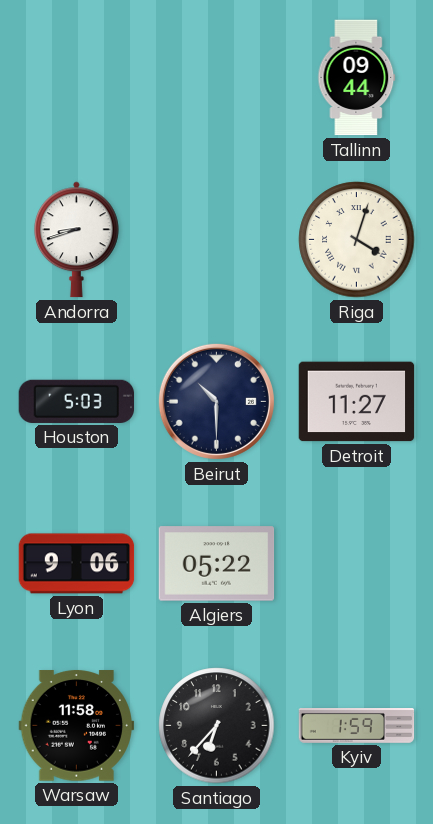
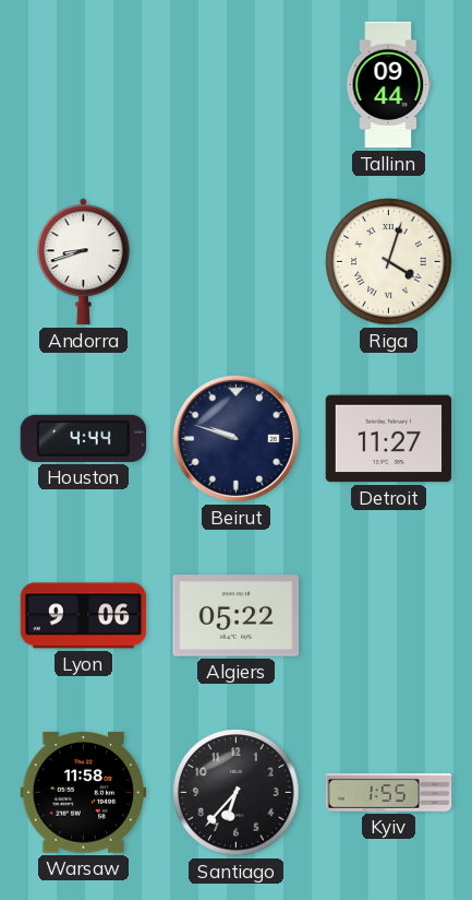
Houston: 5:03 -> 4:44 (84, 438)
Beirut: 10:30 -> 9:48 (235, 438)
Kyiv: 1:59 -> 1:55 (389, 793)
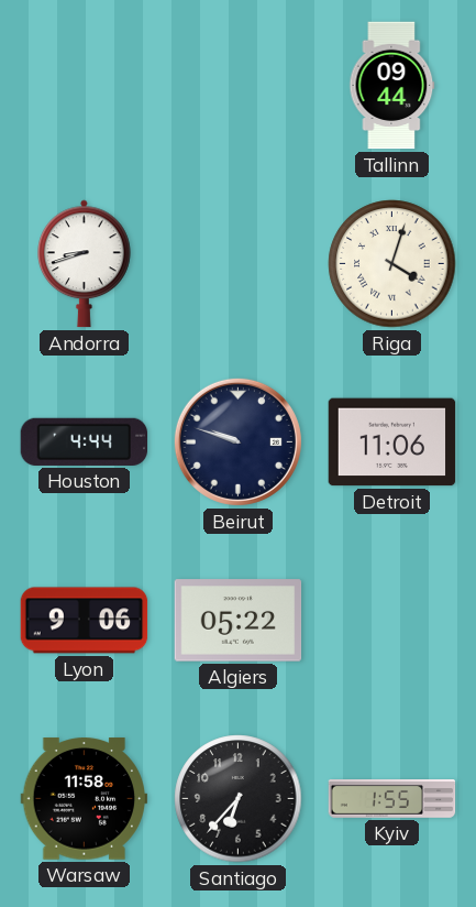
Detroit: 11:27 -> 11:06 (392, 442)
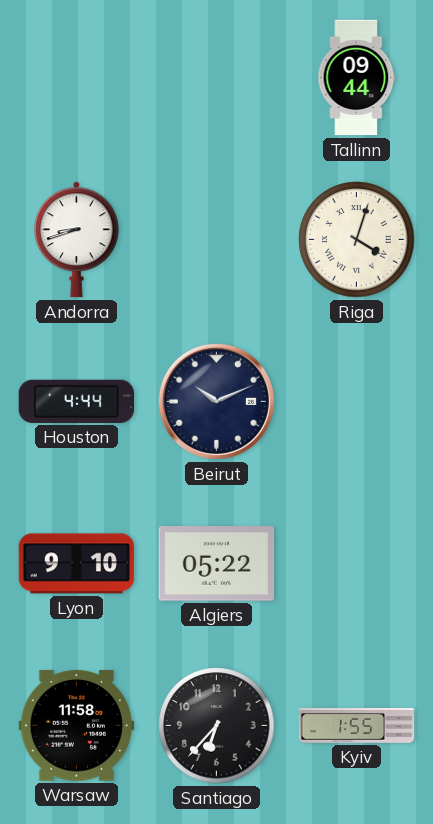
Beirut: 9:48 -> 10:11 (216, 401)
Detroit: 11:06 -> none (392, 442)
Lyon: 9:06 -> 9:10 (77, 564)
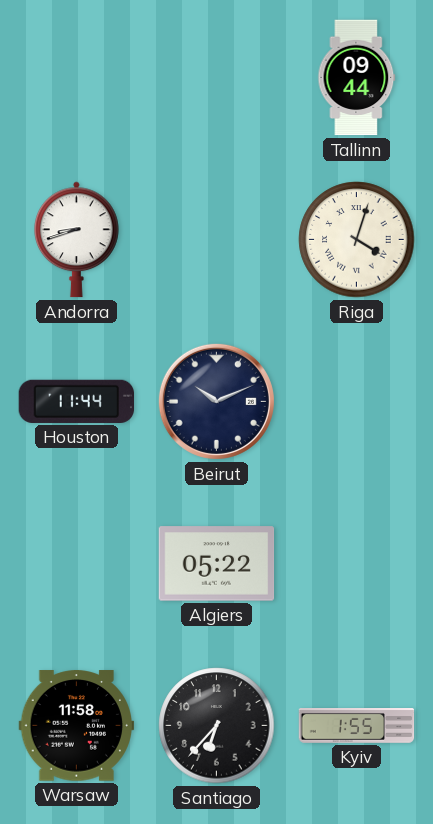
Houston: 4:44 -> 11:44 (77, 401)
Lyon: 9:10 -> none (77, 564)
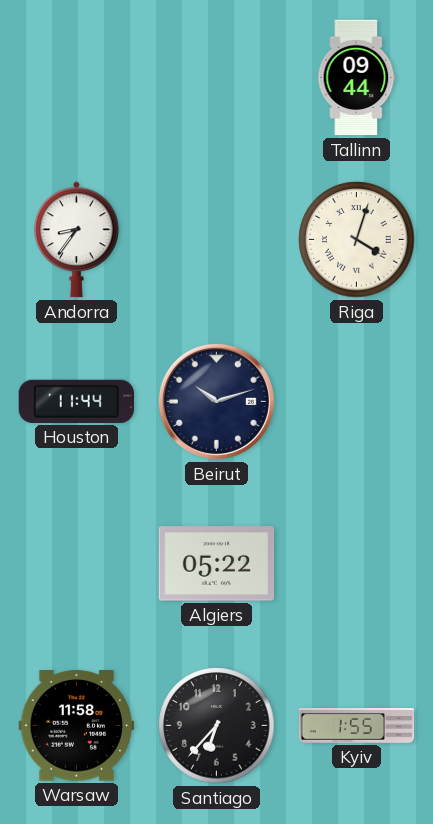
Andorra: 8:42 -> 8:36 (77, 240)
Beirut: 10:11 -> 10:12 (216, 401)
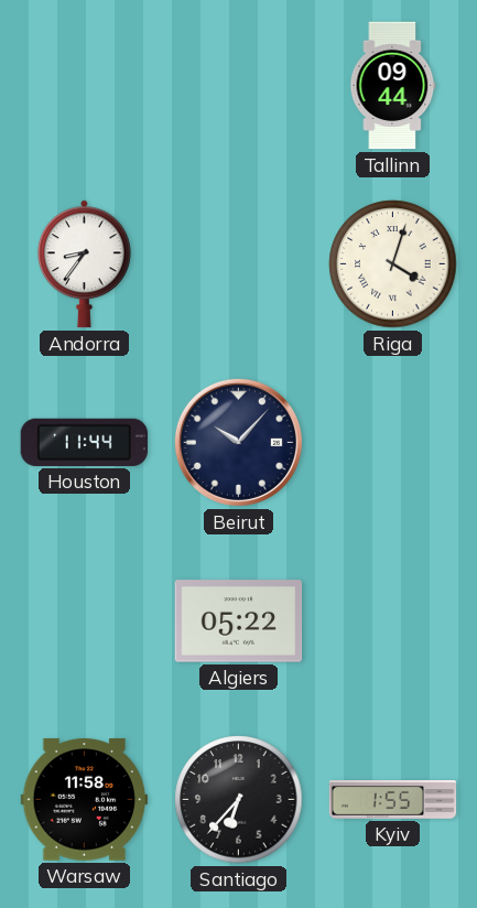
Beirut: 10:12 -> 10:07 (238, 442)
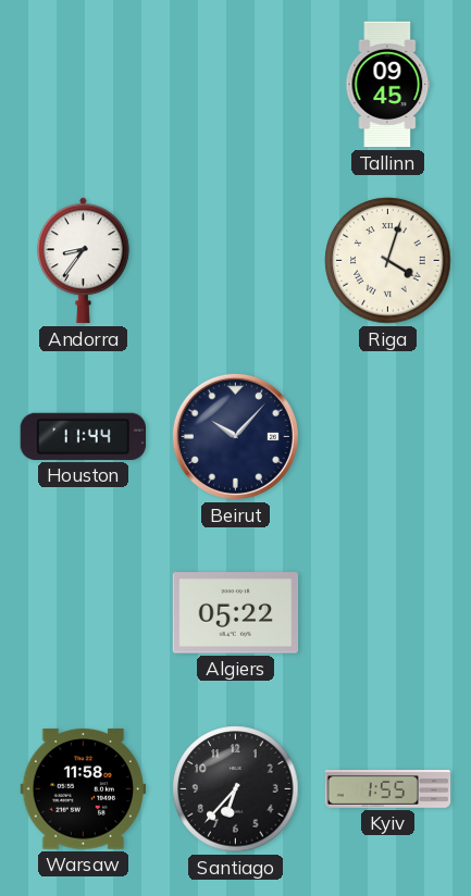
Tallinn: 09:44 -> 09:45 (388, 85)
